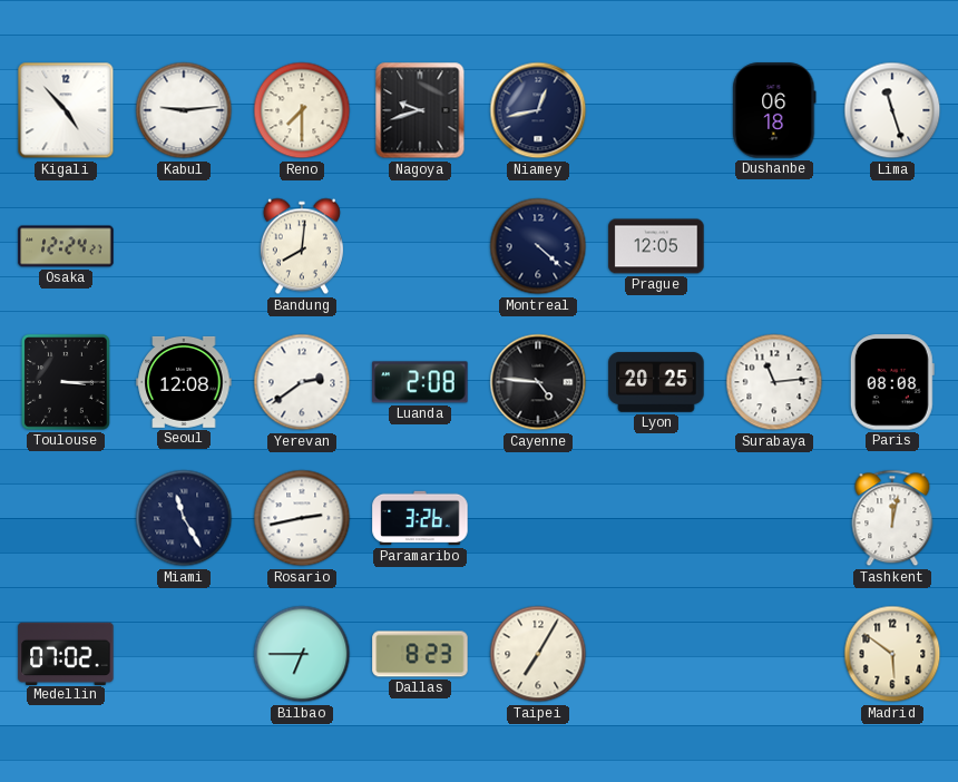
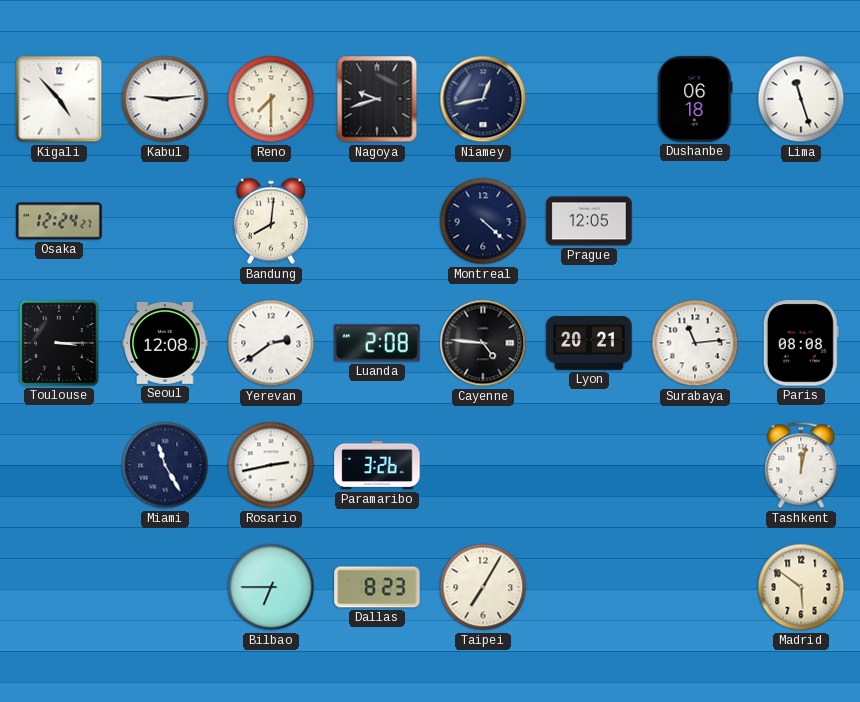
Lyon: 20:25 -> 20:21 (589, 343)
Medellin: 07:02 -> none (66, 653)
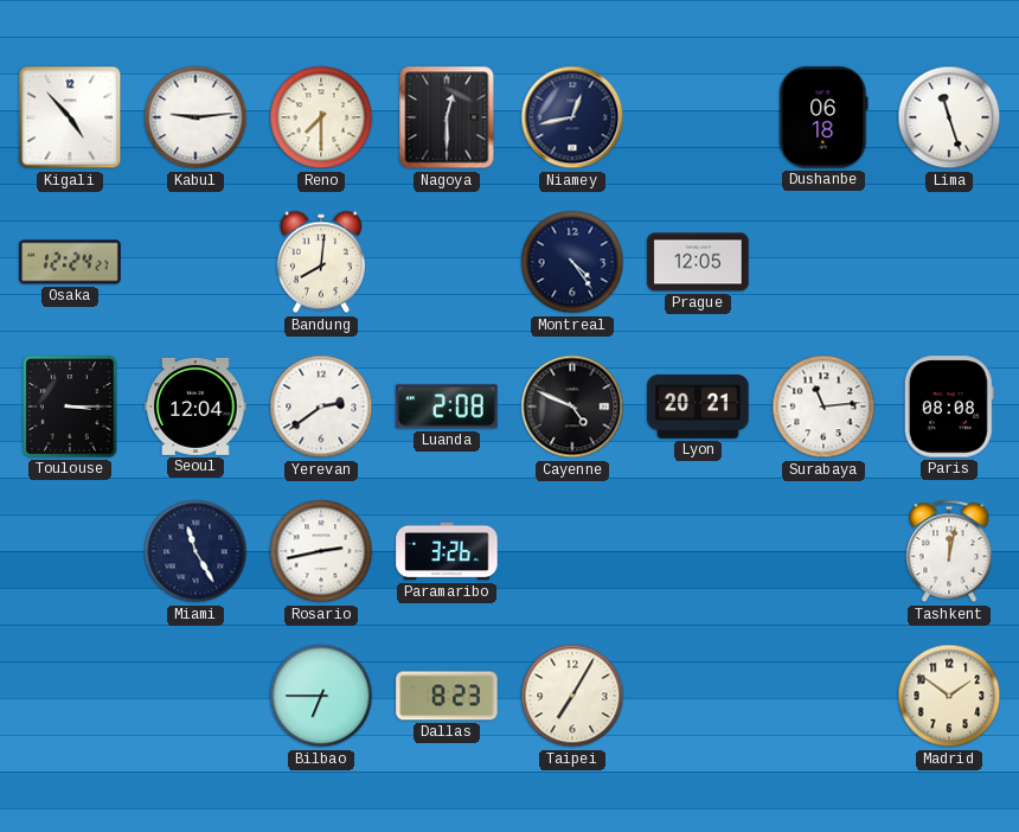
Nagoya: 9:42 -> 12:30 (447, 117)
Montreal: 4:22 -> 4:24 (572, 262)
Seoul: 12:08 -> 12:04 (196, 407)
Cayenne: 4:46 -> 4:49 (572, 407)
Madrid: 5:51 -> 1:51 (949, 696)
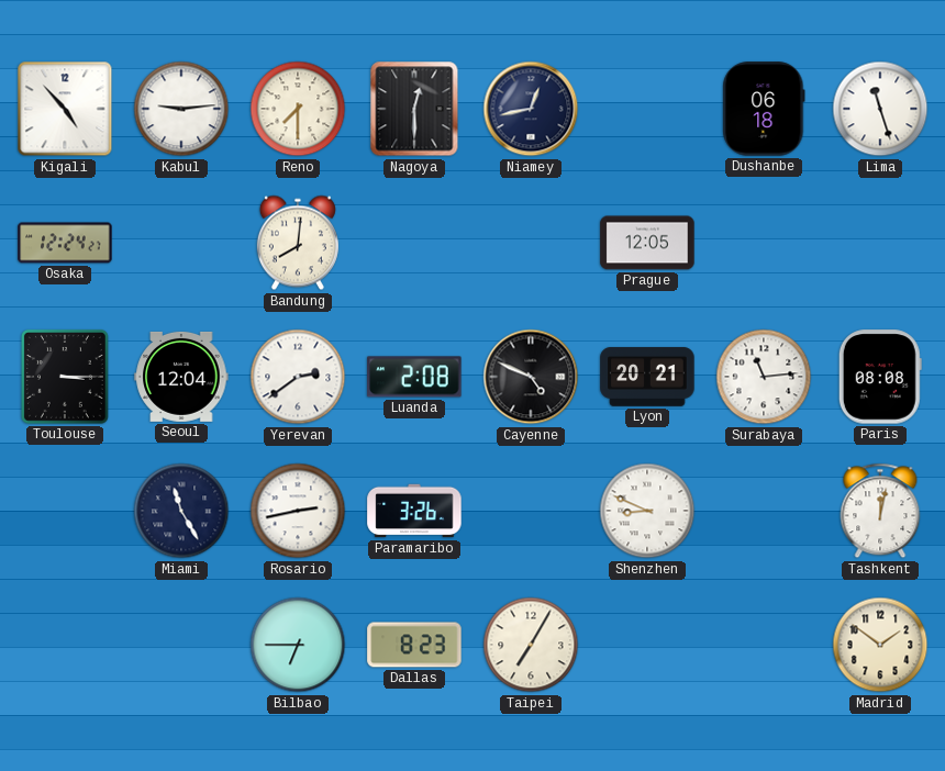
Montreal: 4:24 -> none (572, 262)
Shenzhen: none -> 8:49 (647, 511)
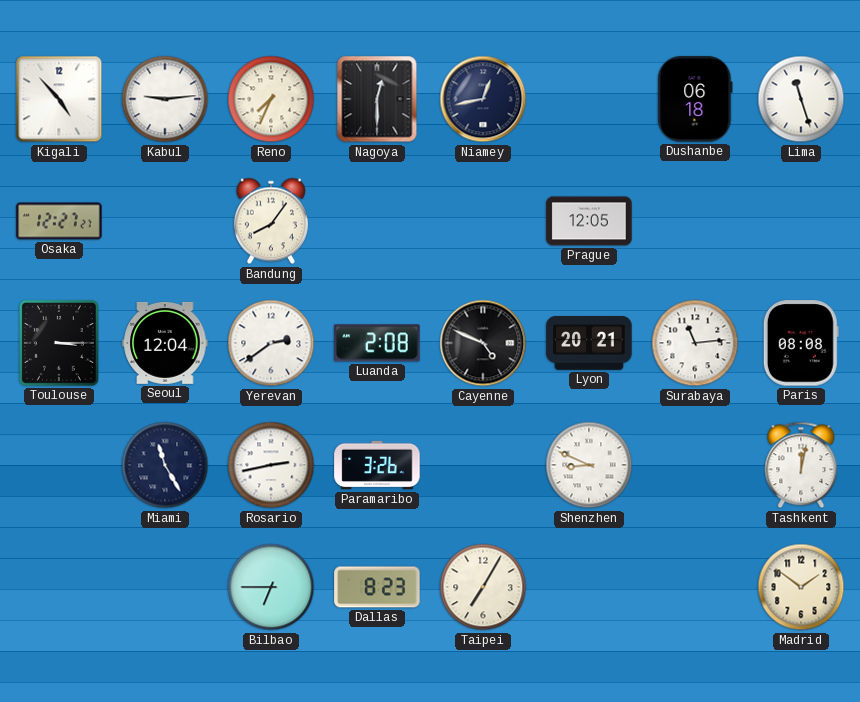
Reno: 7:30 -> 7:34 (271, 99)
Osaka: 12:24 -> 12:27 (59, 221)
Bandung: 8:01 -> 8:06 (271, 221)
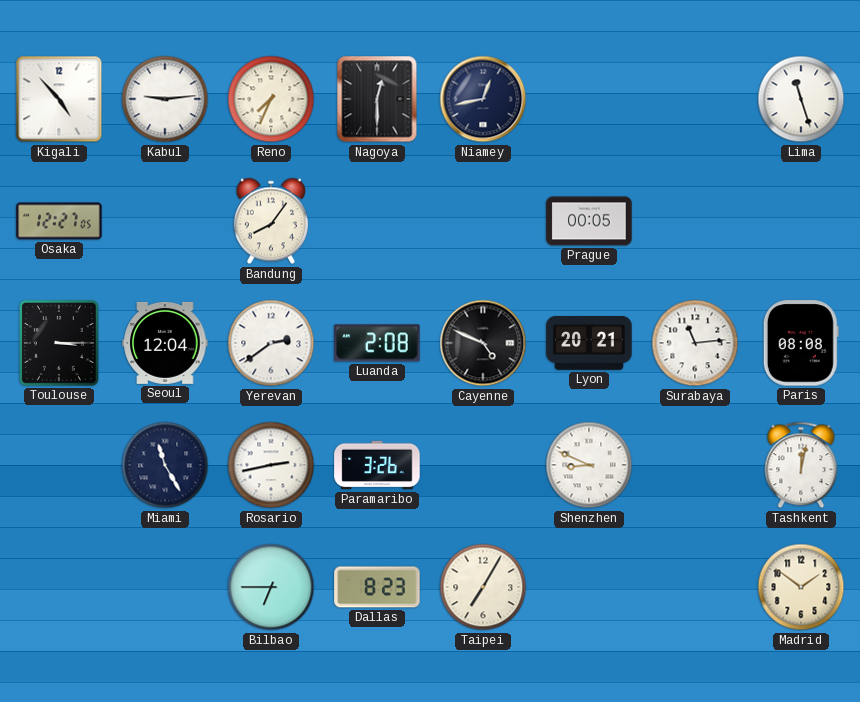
Dushanbe: 06:18 -> none (695, 99)
Osaka: 12:27:27 -> 12:27:05 (59, 221)
Prague: 12:05 -> 00:05 (589, 221)
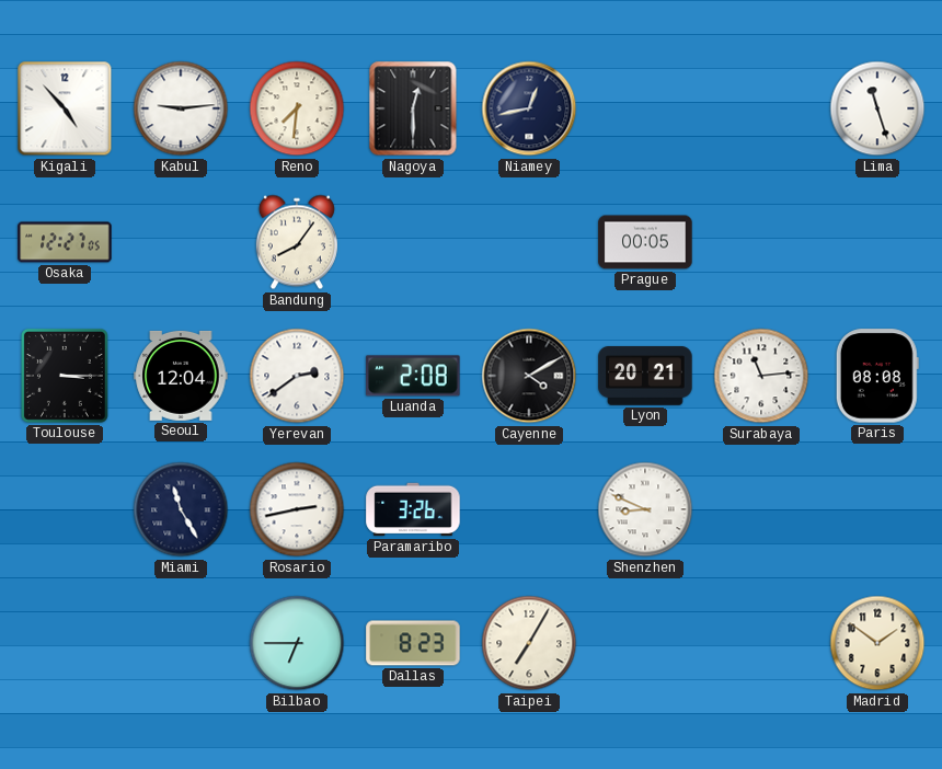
Reno: 7:34 -> 7:31 (297, 108)
Cayenne: 4:49 -> 4:10 (529, 376)
Tashkent: 12:02 -> none (801, 465)
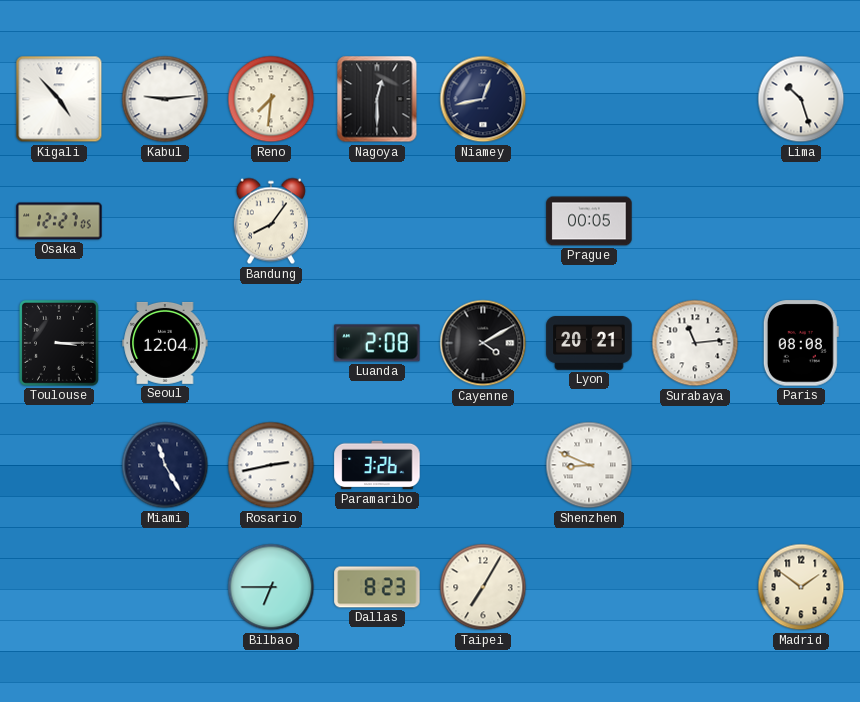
Lima: 11:27 -> 10:27 (801, 99)
Yerevan: 2:39 -> none (297, 376)
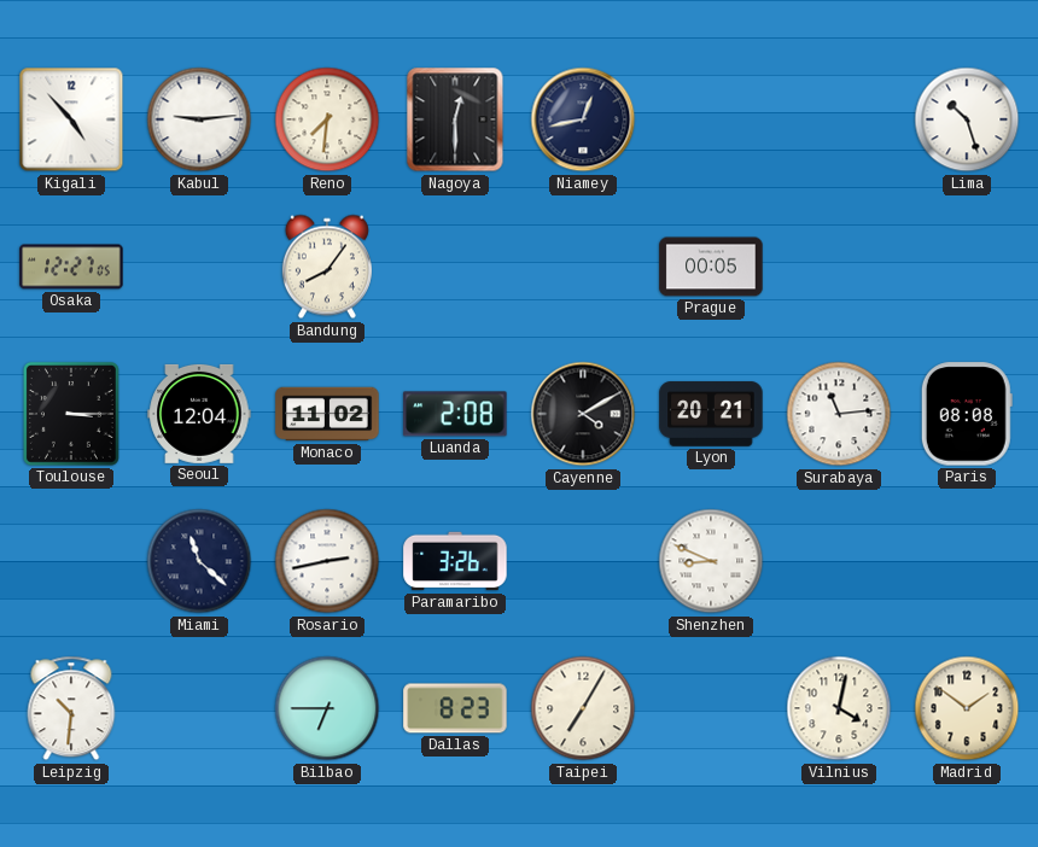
Monaco: none -> 11:02 (327, 414)
Miami: 11:25 -> 11:22 (199, 561)
Leipzig: none -> 10:31 (71, 708)
Vilnius: none -> 4:02 (839, 708)
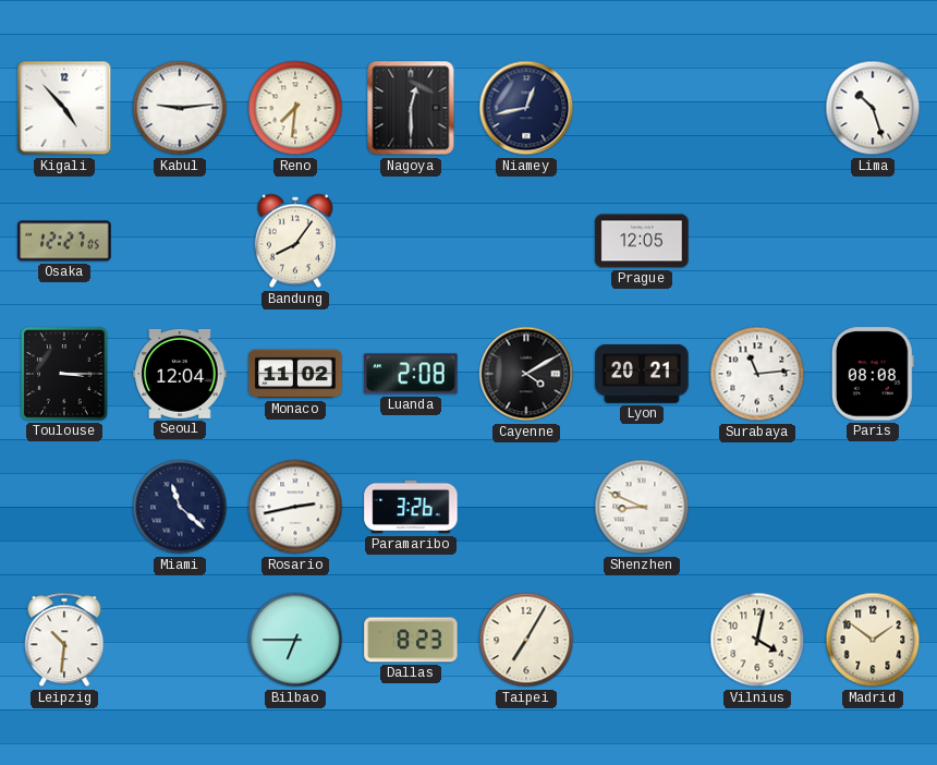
Prague: 00:05 -> 12:05 (642, 241)
